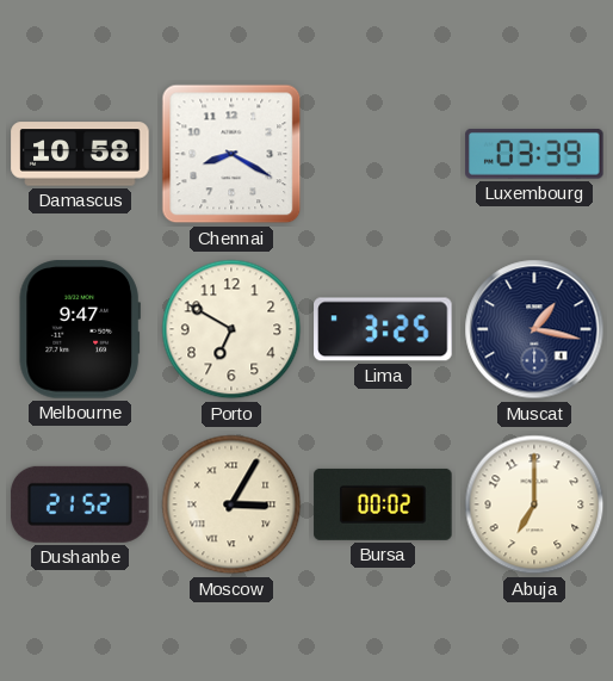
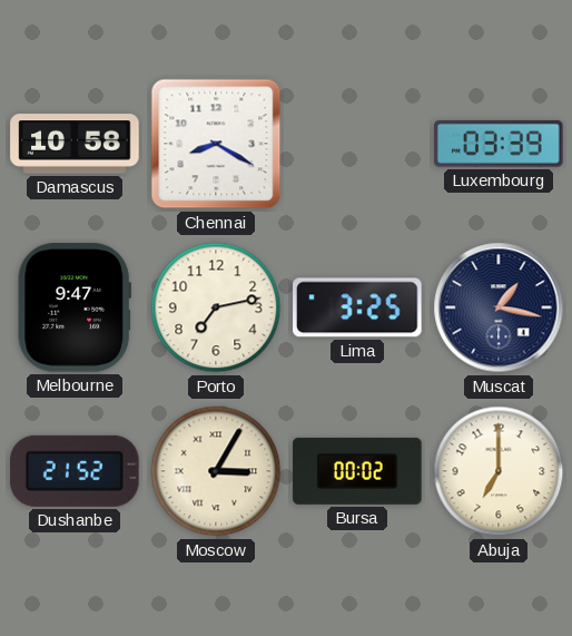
Porto: 6:50 -> 7:13 (216, 307)
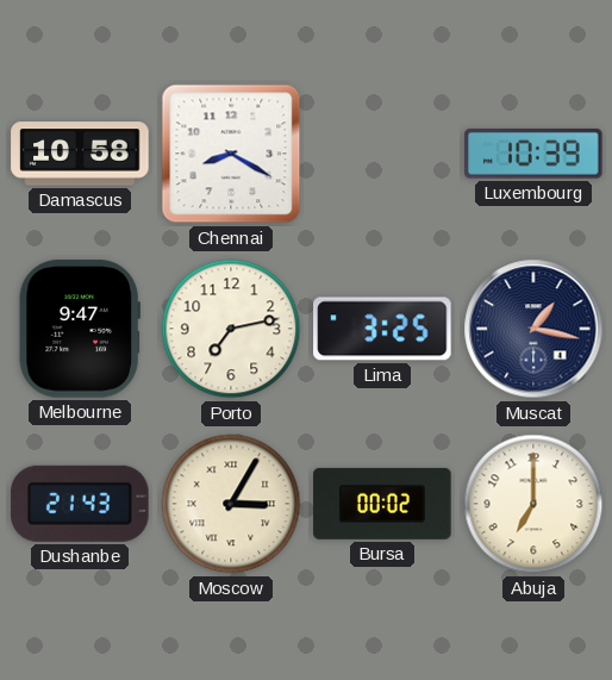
Luxembourg: 03:39 -> 10:39 (533, 154)
Dushanbe: 21:52 -> 21:43 (80, 504)
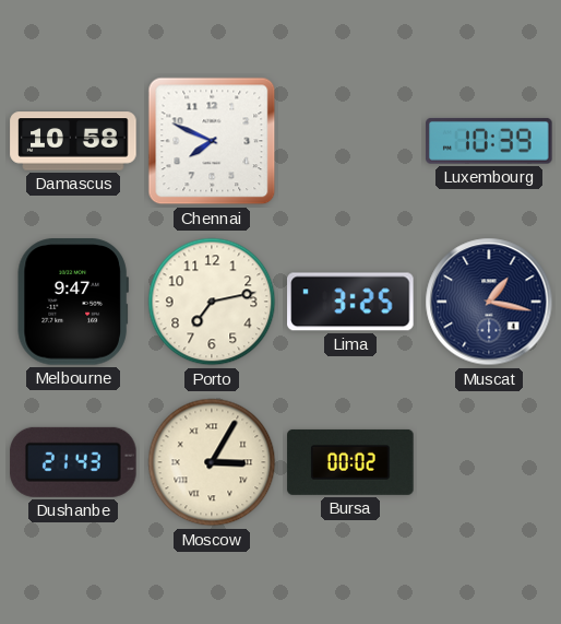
Chennai: 8:20 -> 7:49 (212, 141)
Abuja: 7:00 -> none (533, 504)
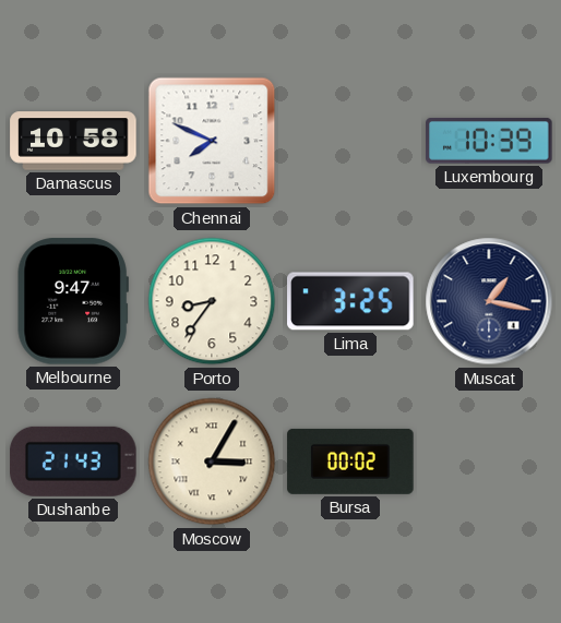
Porto: 7:13 -> 8:36 (212, 301)
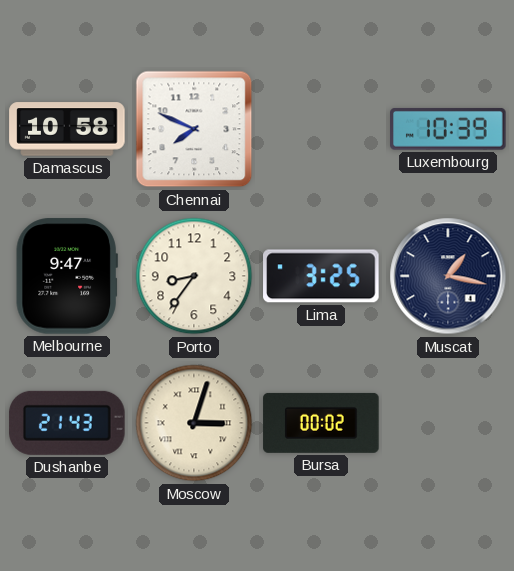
Moscow: 3:05 -> 3:03 (194, 423)
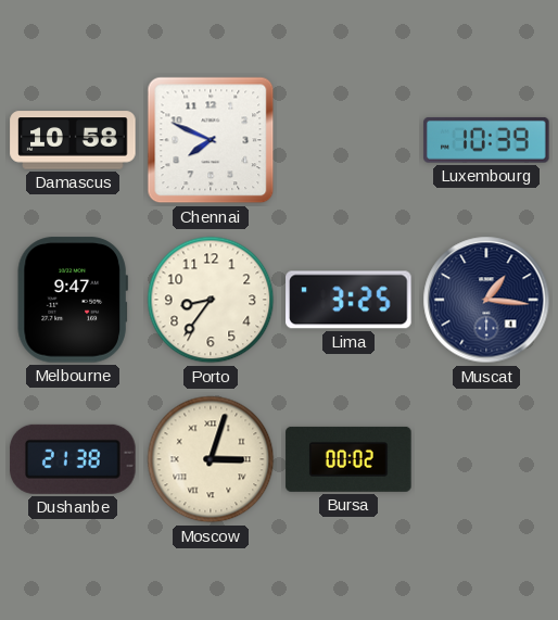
Muscat: 1:17 -> 1:16 (486, 300)
Dushanbe: 21:43 -> 21:38 (73, 459)
